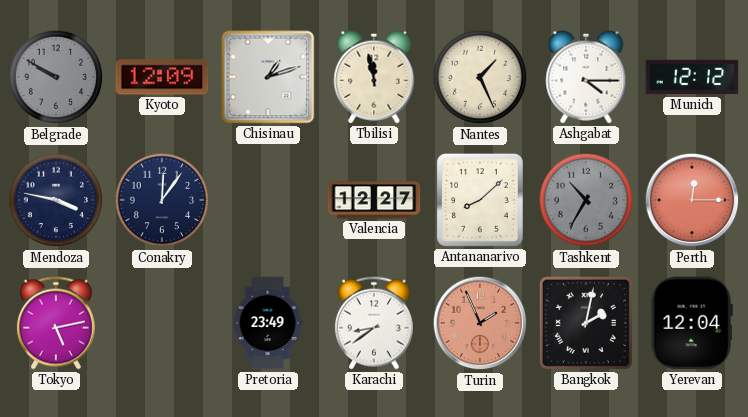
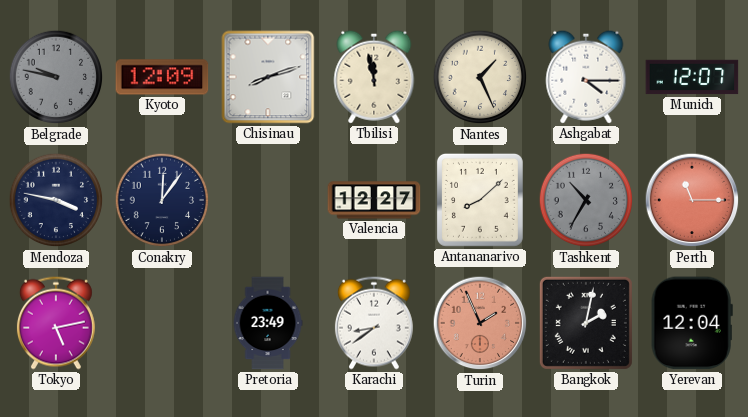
Belgrade: 9:50 -> 9:47 (56, 77)
Chisinau: 1:12 -> 8:12 (268, 77)
Munich: 12:12 -> 12:07 (692, 77)
Perth: 12:15 -> 11:15 (692, 200)
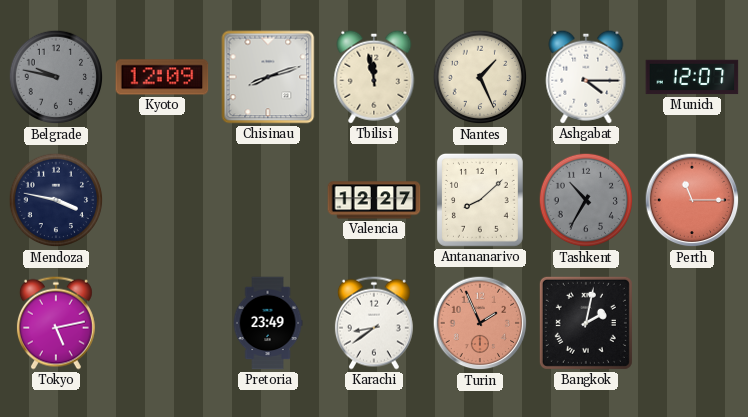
Conakry: 12:06 -> none (162, 200)
Yerevan: 12:04 -> none (692, 323)
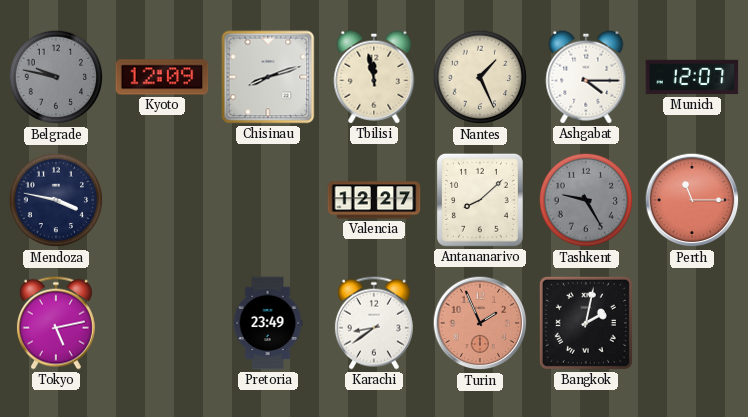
Tashkent: 10:35 -> 9:25 (586, 200)
